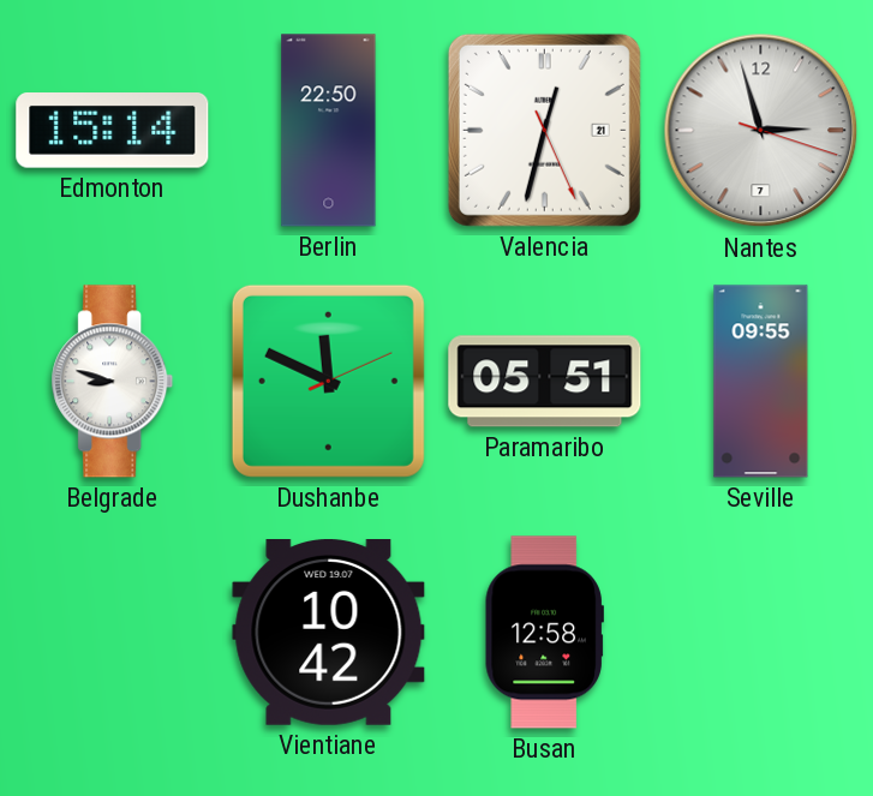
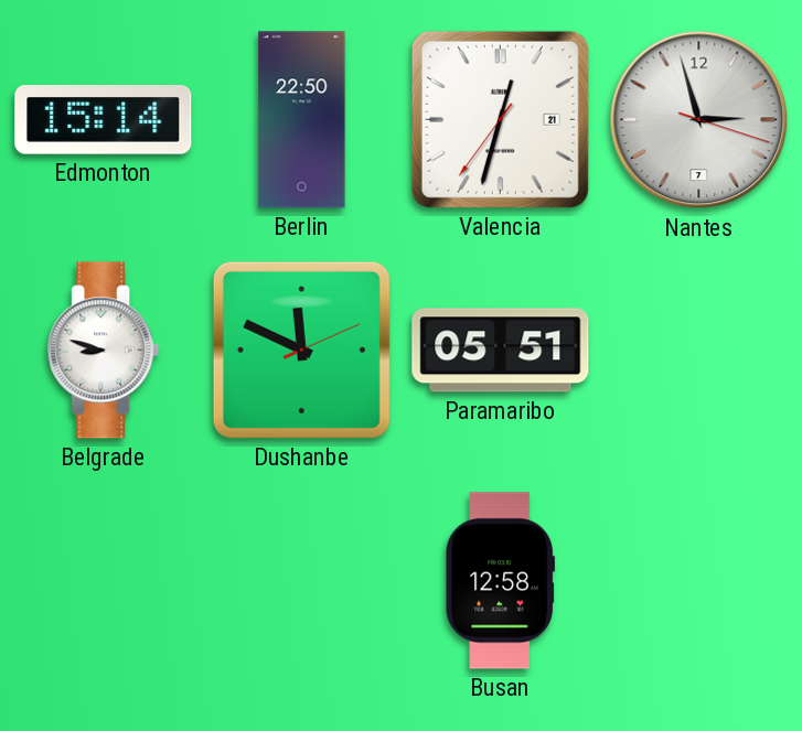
Valencia: 12:32:26 -> 12:32:36 (500, 119)
Seville: 09:55 -> none (761, 382)
Vientiane: 10:42 -> none (329, 633)
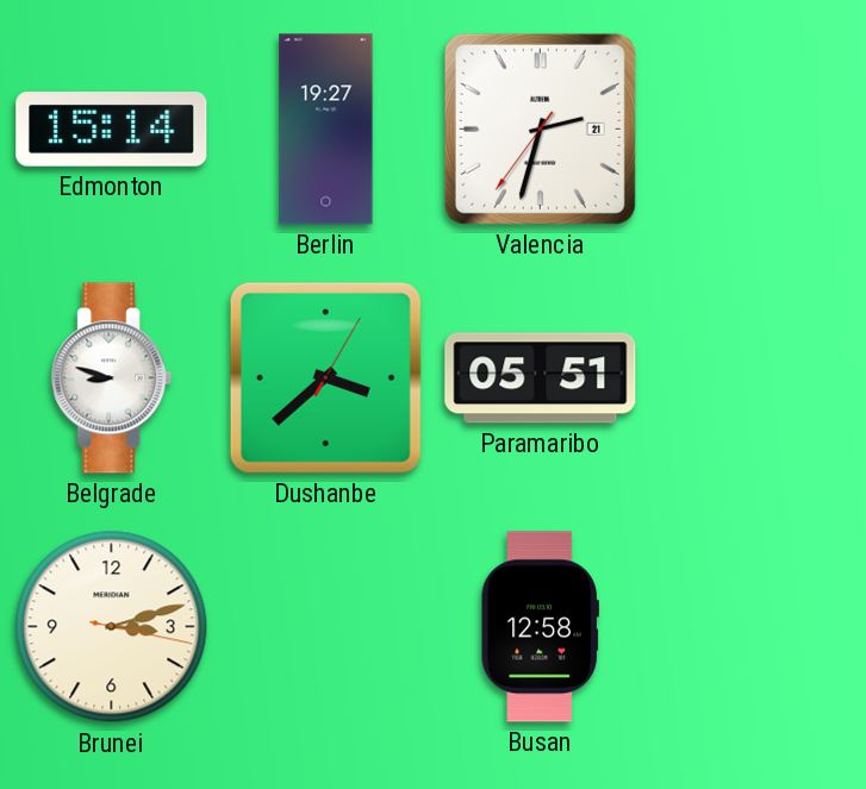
Berlin: 22:50 -> 19:27 (326, 130)
Valencia: 12:32 -> 2:32 (540, 129)
Nantes: 2:57 -> none (699, 120)
Dushanbe: 11:49 -> 3:38 (325, 377)
Brunei: none -> 3:12 (112, 627)
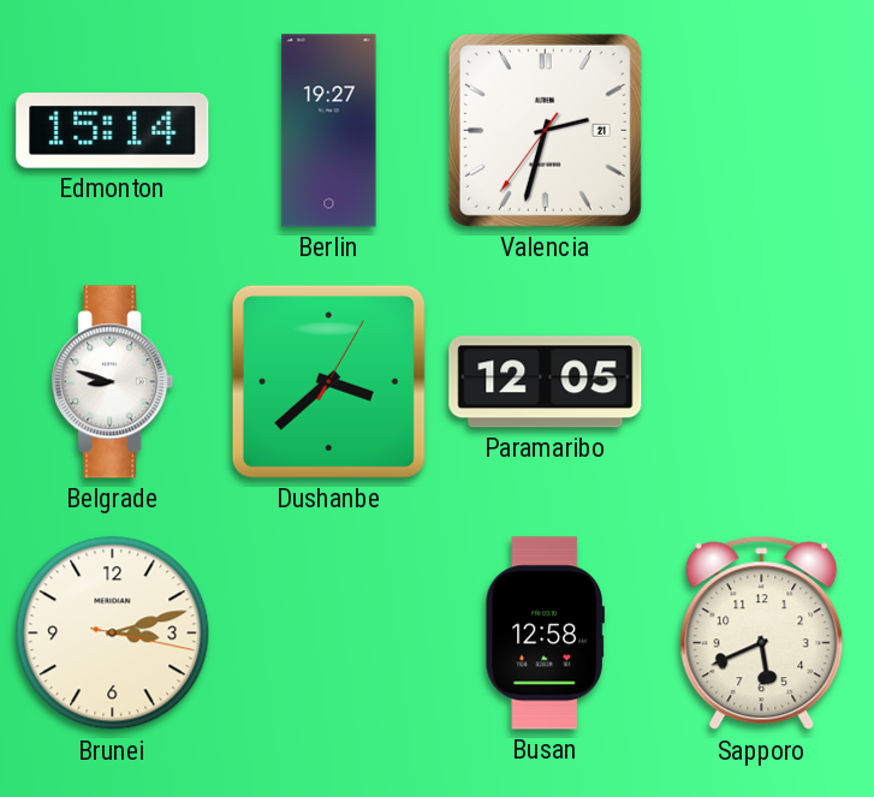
Paramaribo: 05:51 -> 12:05 (546, 382)
Sapporo: none -> 5:41 (762, 634)
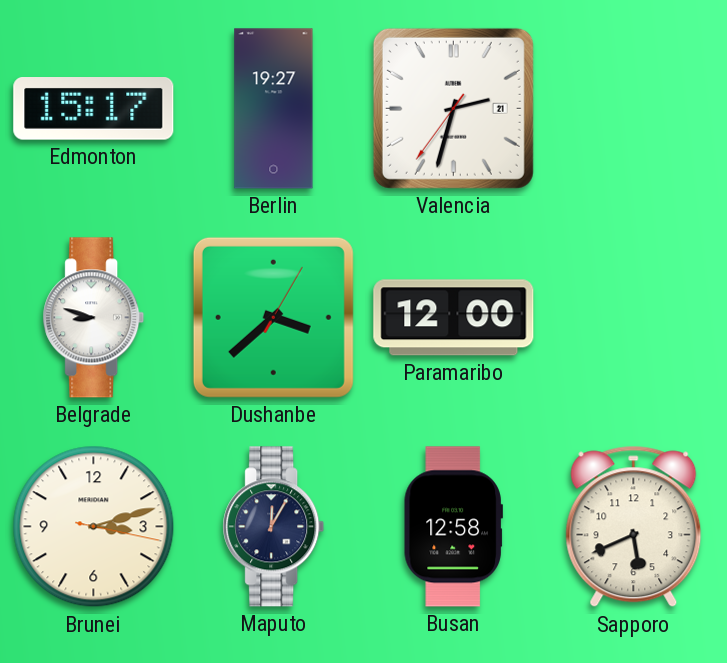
Edmonton: 15:14 -> 15:17 (94, 109)
Paramaribo: 12:05 -> 12:00 (454, 318)
Maputo: none -> 12:05 (274, 527)
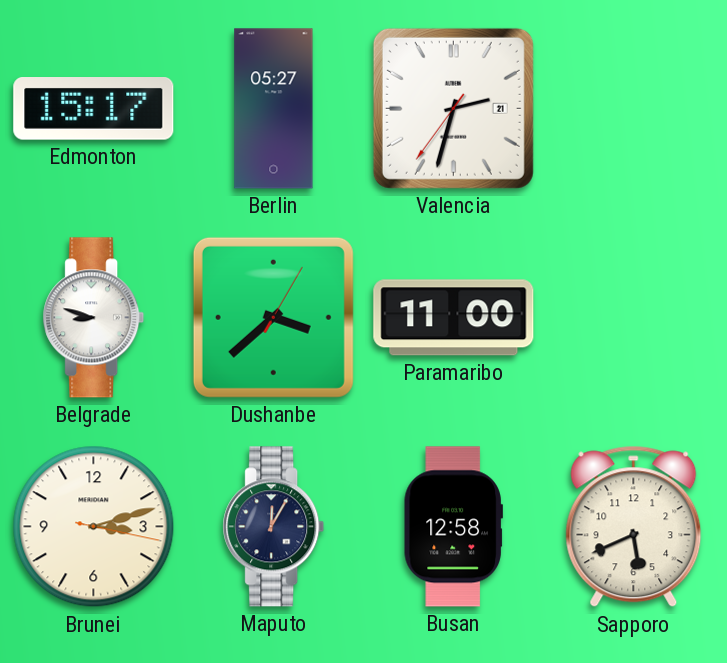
Berlin: 19:27 -> 05:27 (274, 109)
Paramaribo: 12:00 -> 11:00 (454, 318)
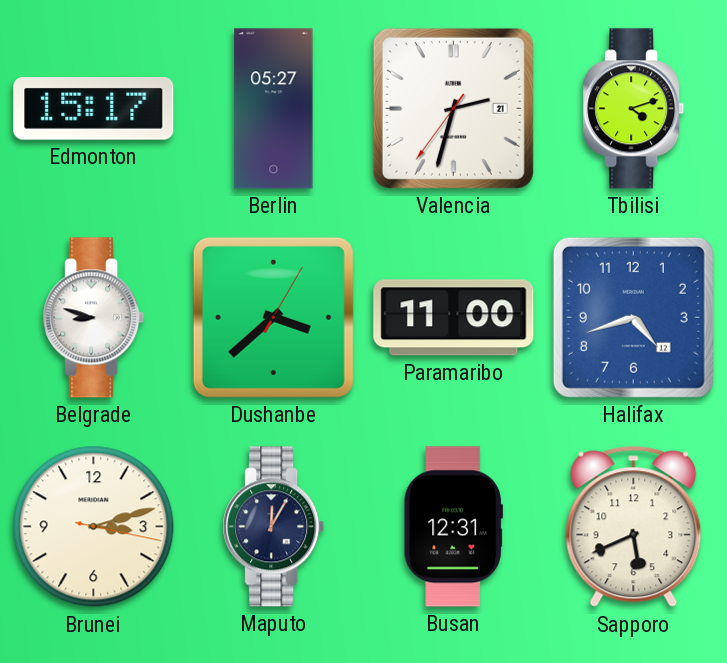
Tbilisi: none -> 4:12 (634, 109)
Halifax: none -> 4:42 (633, 317)
Busan: 12:58 -> 12:31 (453, 527)
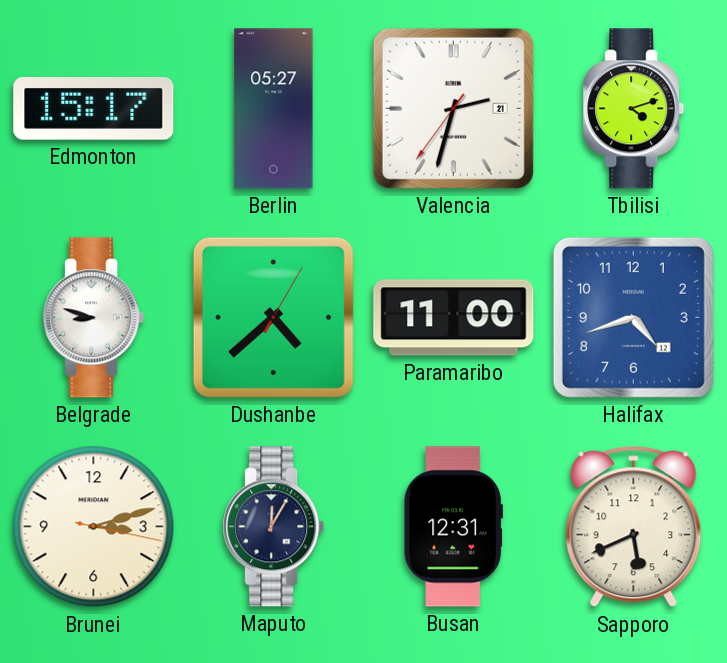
Dushanbe: 3:38 -> 4:38 (273, 317)
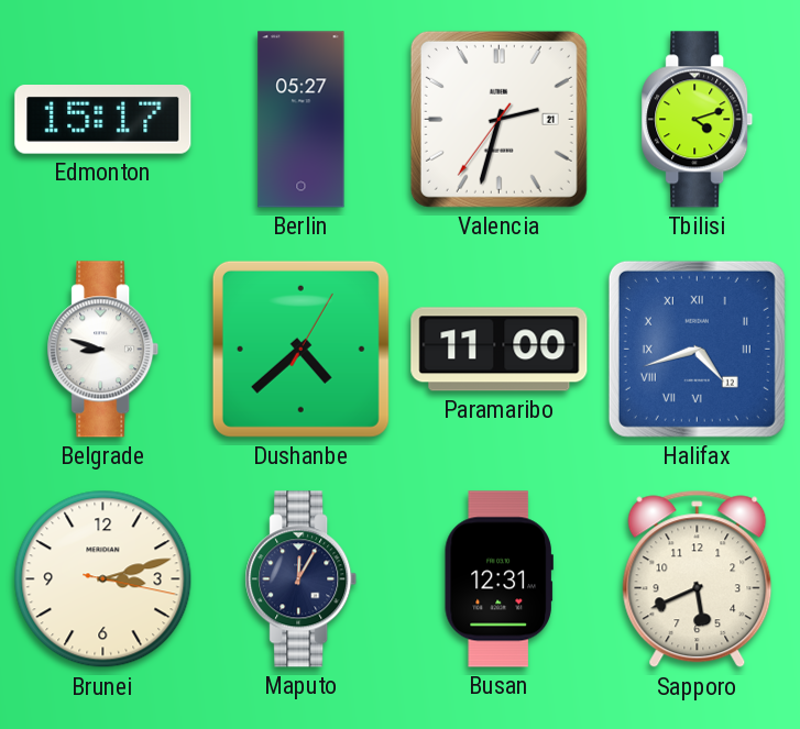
Halifax numerals: Arabic -> Roman (697, 349)
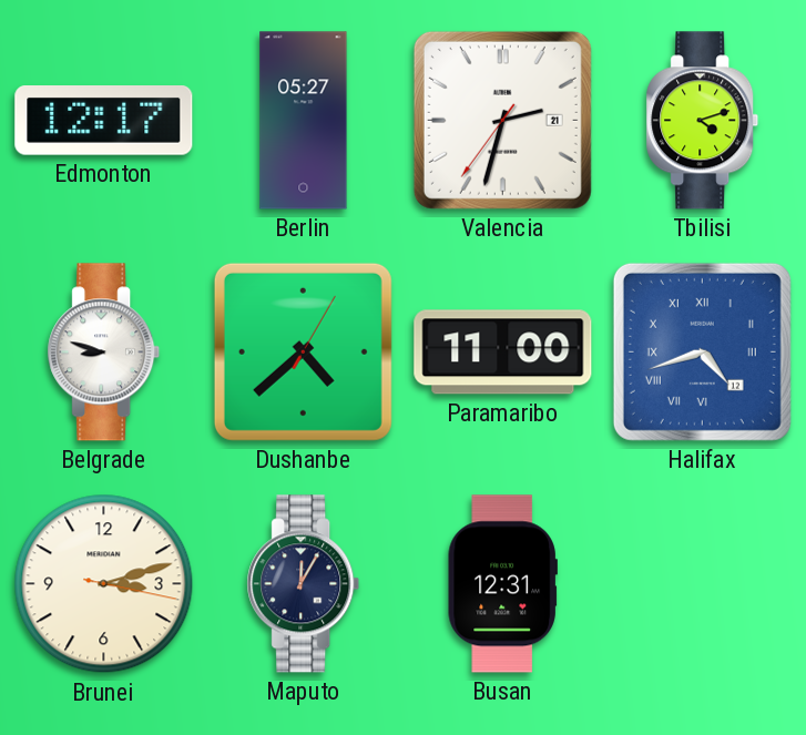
Edmonton: 15:17 -> 12:17 (104, 121)
Sapporo: 5:41 -> none (698, 579)
